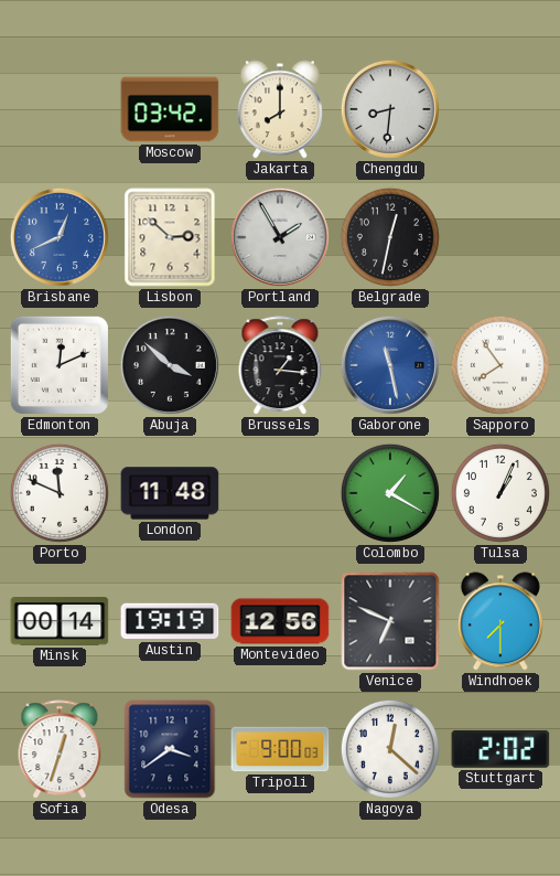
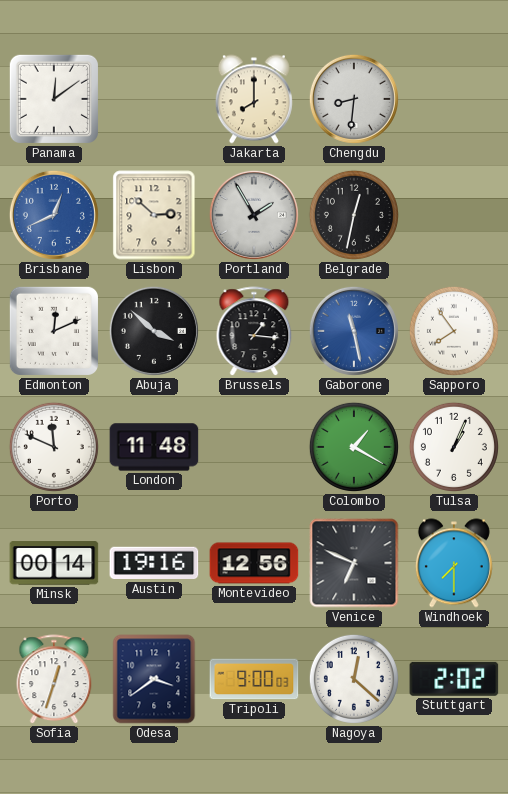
Panama: none -> 12:09 (54, 99)
Moscow: 03:42 -> none (170, 109)
Austin: 19:19 -> 19:16 (154, 563)
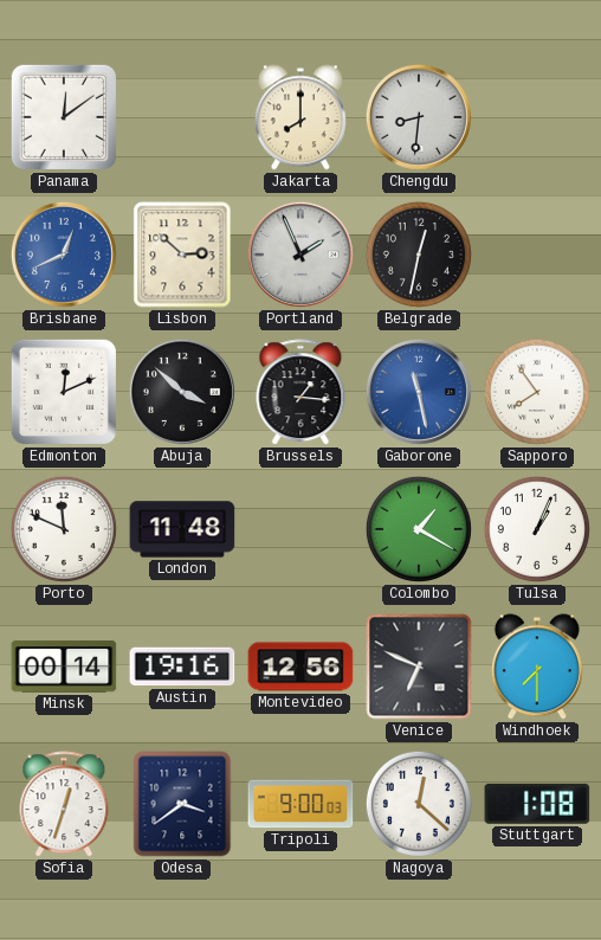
Portland: 1:55 -> 1:56 (300, 255)
Stuttgart: 2:02 -> 1:08 (537, 804)
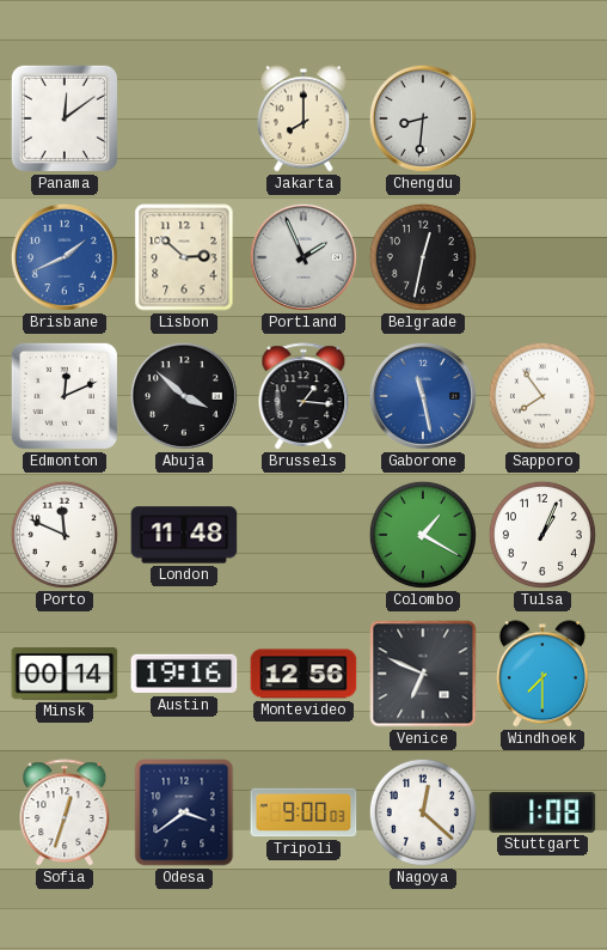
Brisbane: 12:41 -> 1:41 (65, 257)
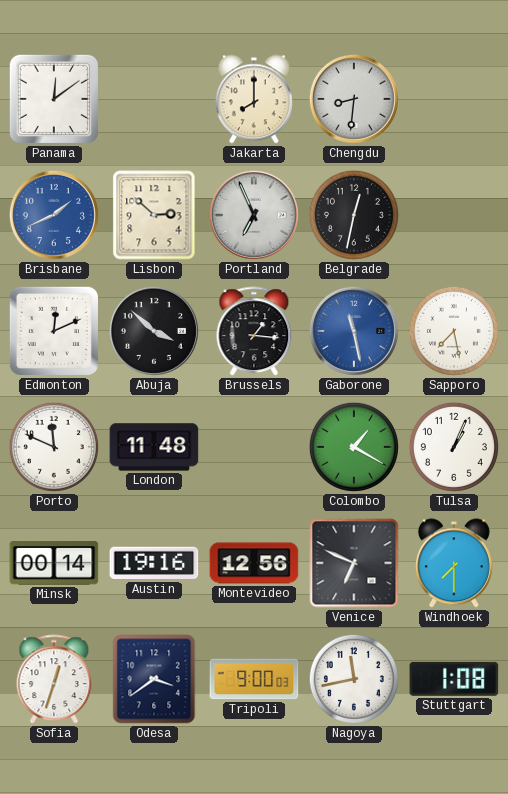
Portland: 1:56 -> 6:56 (254, 215)
Sapporo: 7:54 -> 7:28 (454, 331)
Nagoya: 12:22 -> 11:43 (354, 679)
